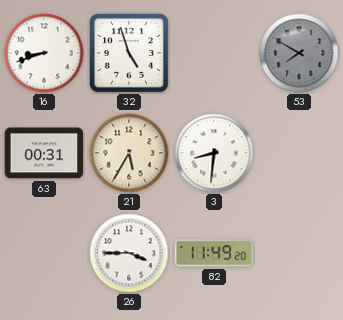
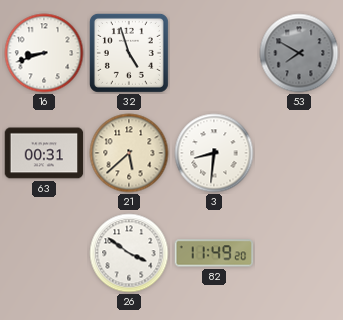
21: 5:35 -> 5:38 (129, 153)
26: 3:45 -> 3:51 (129, 253)
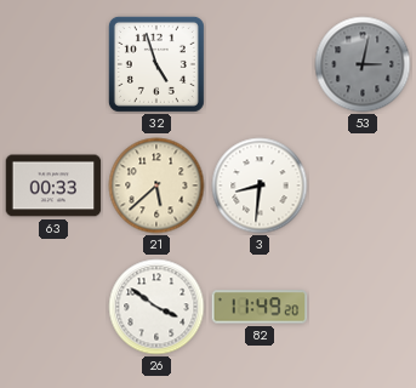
16: 8:42 -> none (44, 53)
53: 7:50 -> 3:02 (363, 64)
63: 00:31 -> 00:33 (53, 186)
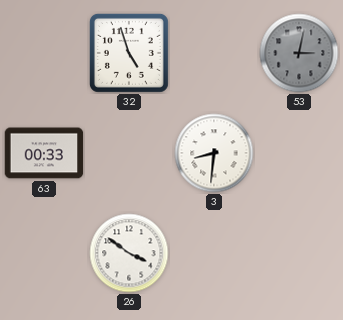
21: 5:38 -> none (156, 186)
82: 11:49 -> none (260, 307)
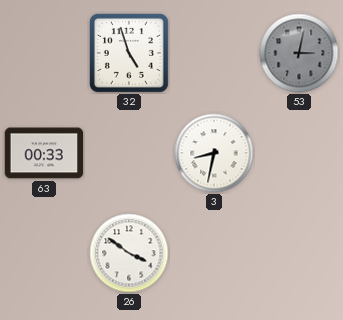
3: 8:31 -> 8:32 (214, 153)
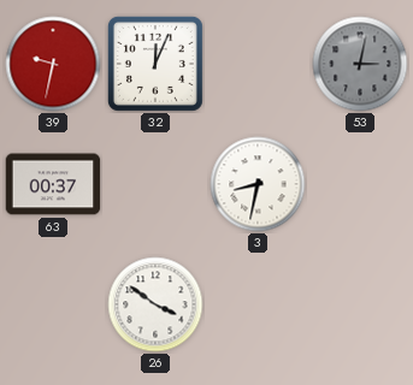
39: none -> 9:32 (53, 64)
32: 4:57 -> 12:04 (155, 64)
63: 00:33 -> 00:37 (53, 184)
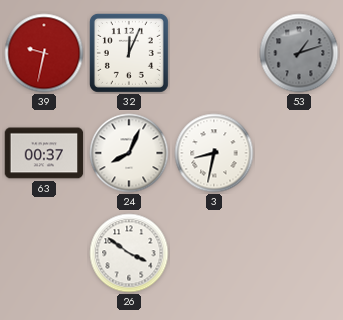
53: 3:02 -> 1:12 (299, 53)
24: none -> 8:04 (129, 153)
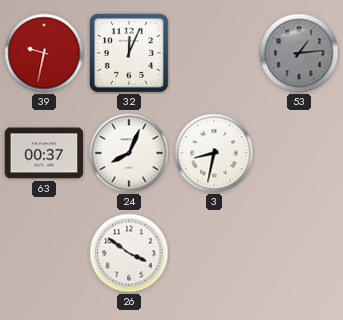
53: 1:12 -> 1:14 (299, 53)
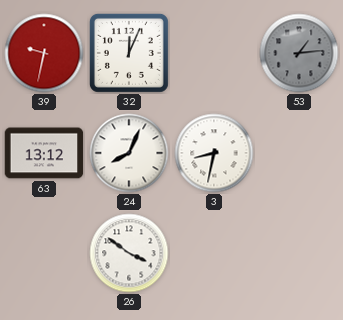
63: 00:37 -> 13:12 (44, 153)
